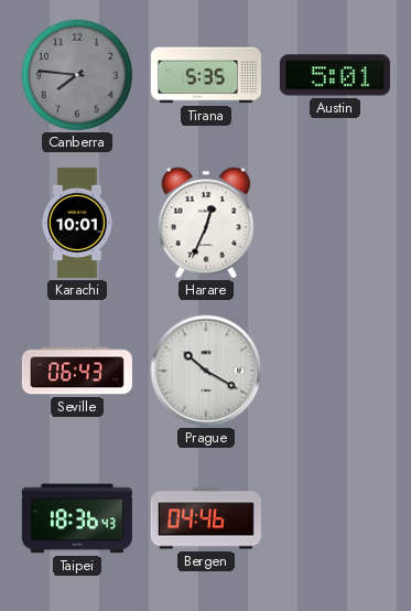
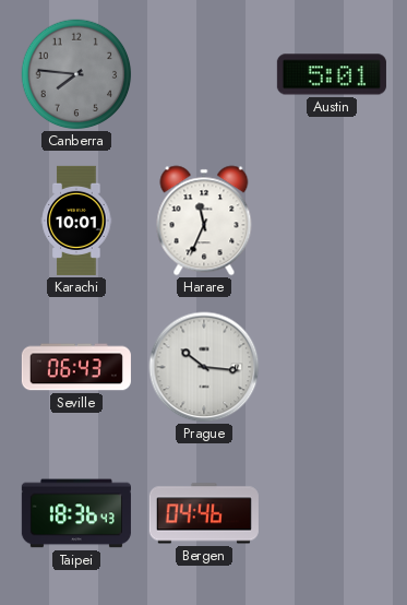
Tirana: 5:35 -> none (206, 75)
Harare: 12:34 -> 11:34 (204, 221)
Prague: 10:20 -> 10:16 (204, 367)
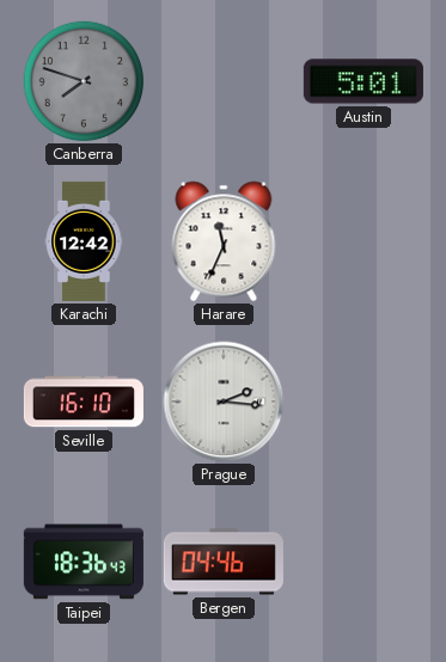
Canberra: 7:46 -> 7:48 (84, 81)
Karachi: 10:01 -> 12:42 (84, 241)
Seville: 06:43 -> 16:10 (84, 402)
Prague: 10:16 -> 2:16 (224, 402)
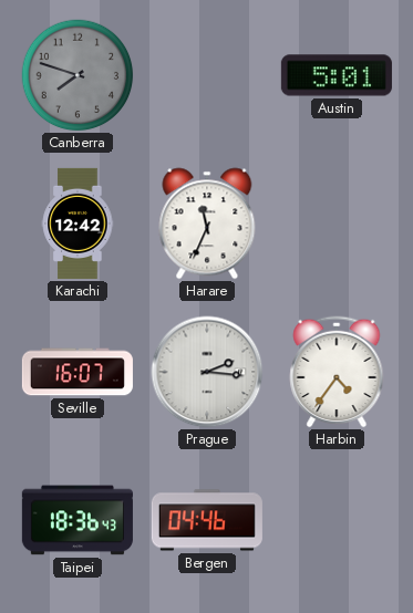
Seville: 16:10 -> 16:07 (78, 372)
Harbin: none -> 4:36 (337, 372)
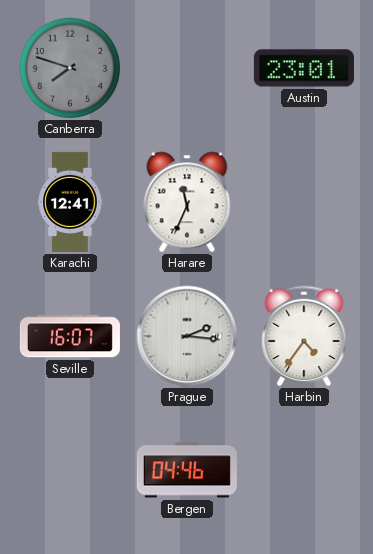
Austin: 5:01 -> 23:01 (304, 68)
Karachi: 12:42 -> 12:41 (70, 202)
Taipei: 18:36 -> none (78, 520)
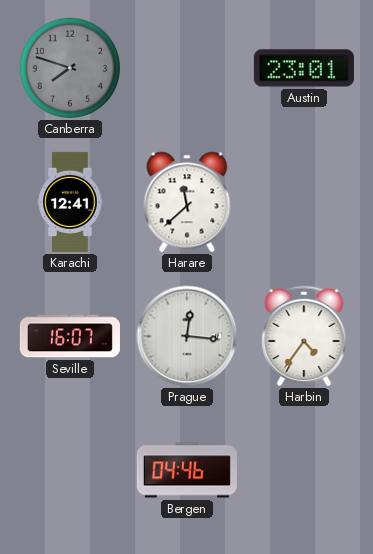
Harare: 11:34 -> 11:38 (187, 202)
Prague: 2:16 -> 12:16 (187, 336)
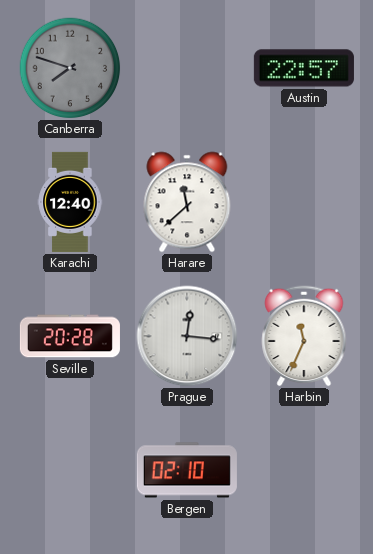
Austin: 23:01 -> 22:57 (304, 68)
Karachi: 12:41 -> 12:40 (70, 202)
Seville: 16:07 -> 20:28 (70, 336)
Harbin: 4:36 -> 11:34 (304, 336)
Bergen: 04:46 -> 02:10 (187, 470)
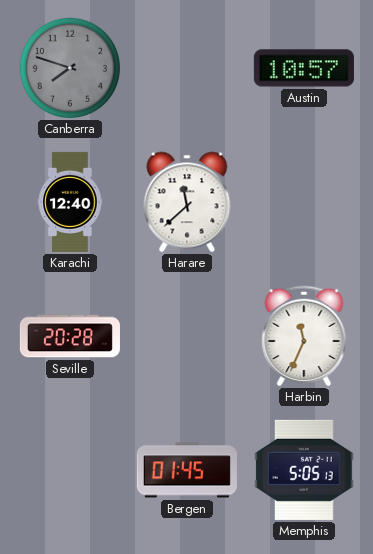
Austin: 22:57 -> 10:57 (304, 68)
Prague: 12:16 -> none (187, 336)
Bergen: 02:10 -> 01:45 (187, 470)
Memphis: none -> 5:05 (304, 470)
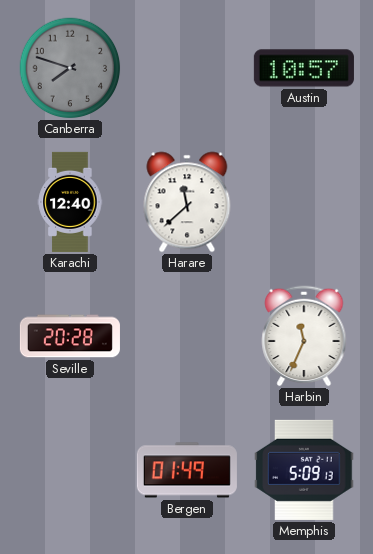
Bergen: 01:45 -> 01:49 (187, 470)
Memphis: 5:05 -> 5:09 (304, 470)
